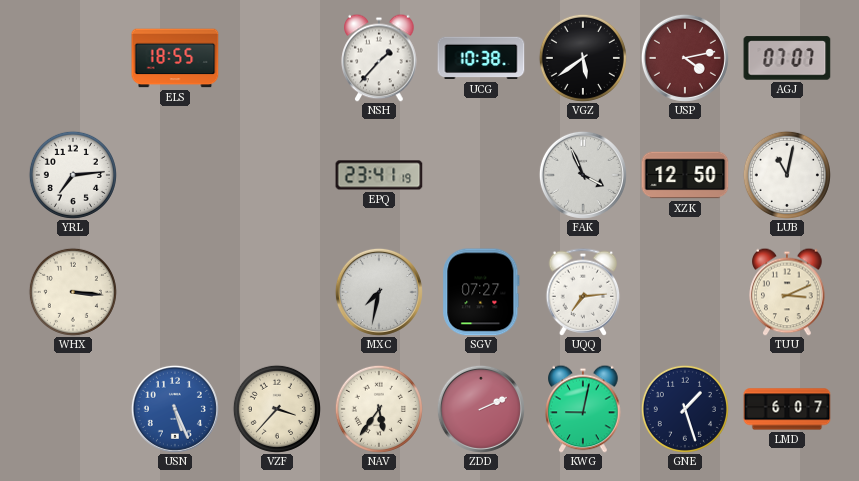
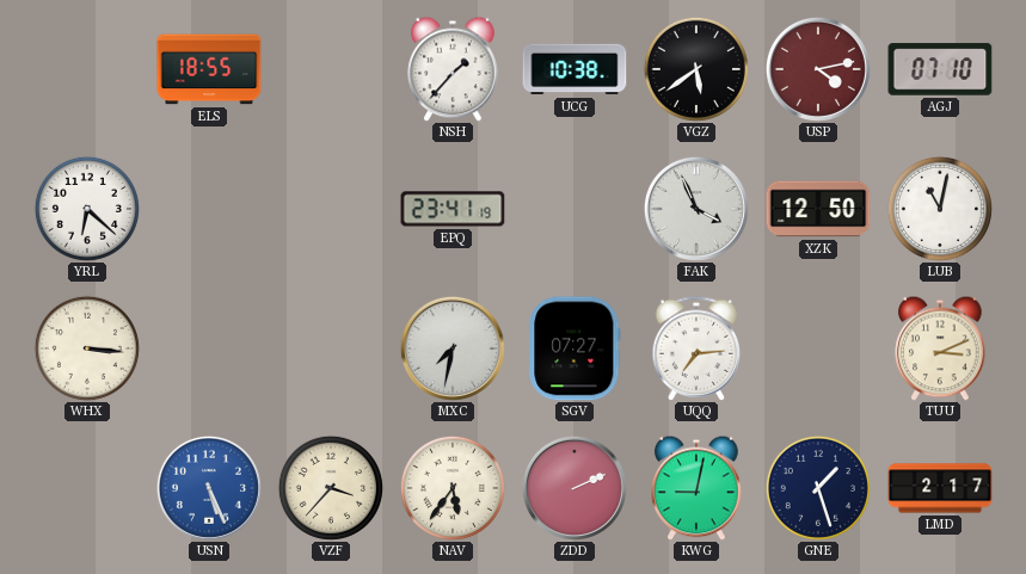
AGJ: 07:07 -> 07:10 (940, 69)
YRL: 7:14 -> 6:22 (87, 209)
LMD: 6:07 -> 2:17 (940, 488)
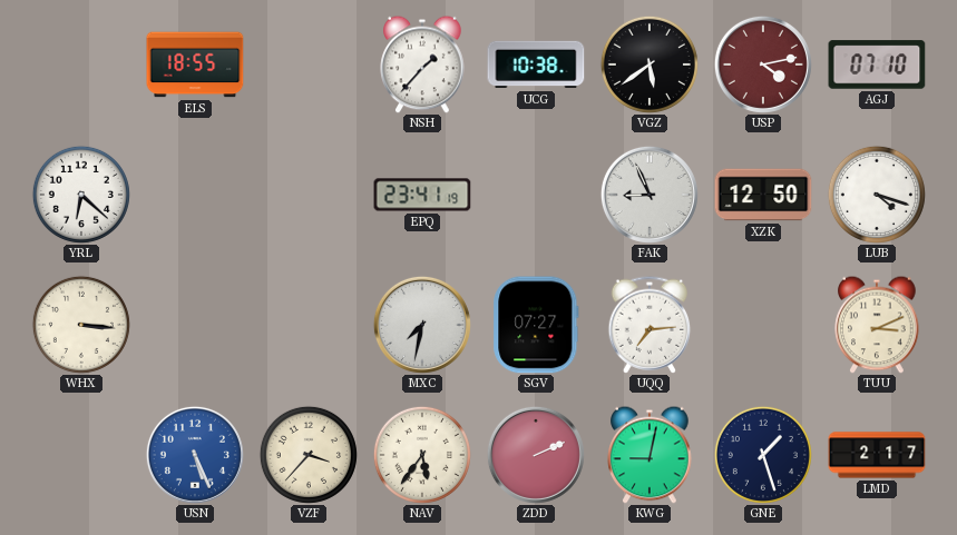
FAK: 3:56 -> 8:56 (650, 195)
LUB: 11:02 -> 4:18 (877, 195)
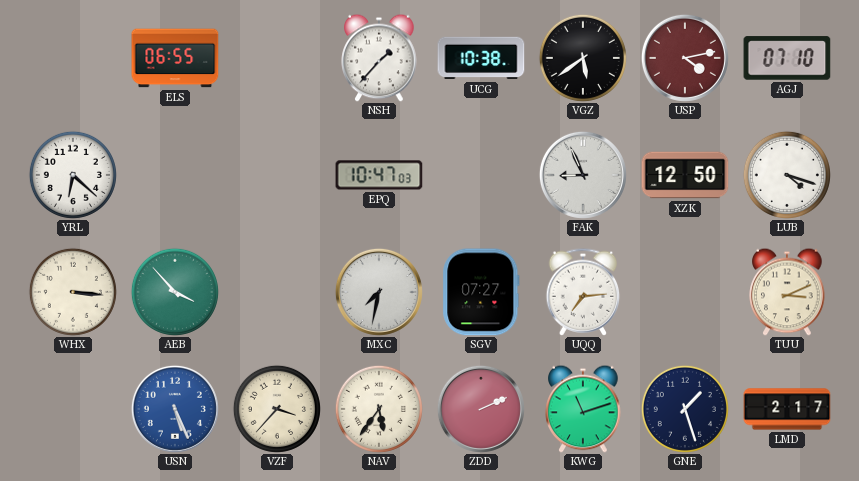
ELS: 18:55 -> 06:55 (175, 58)
EPQ: 23:41 -> 10:47 (379, 175)
AEB: none -> 3:53 (175, 292)
KWG: 9:02 -> 11:12 (583, 409)
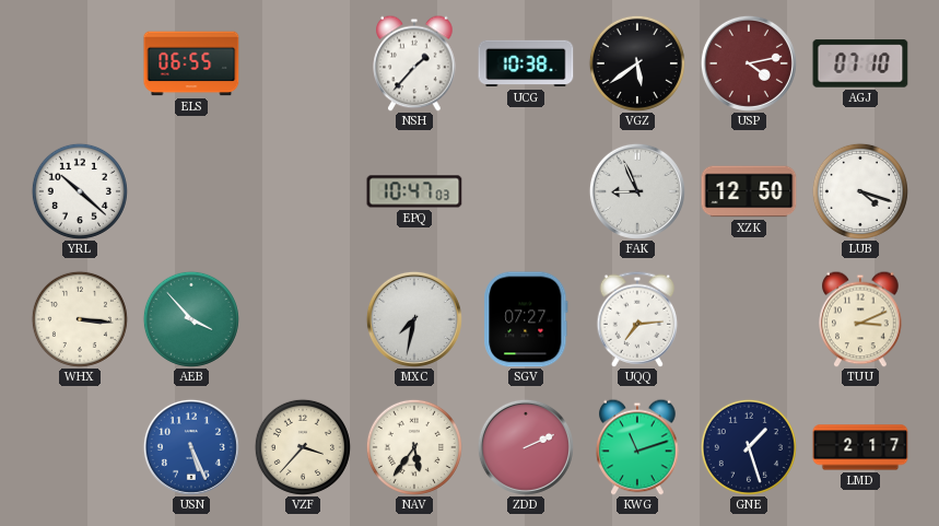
YRL: 6:22 -> 10:22 (80, 191)
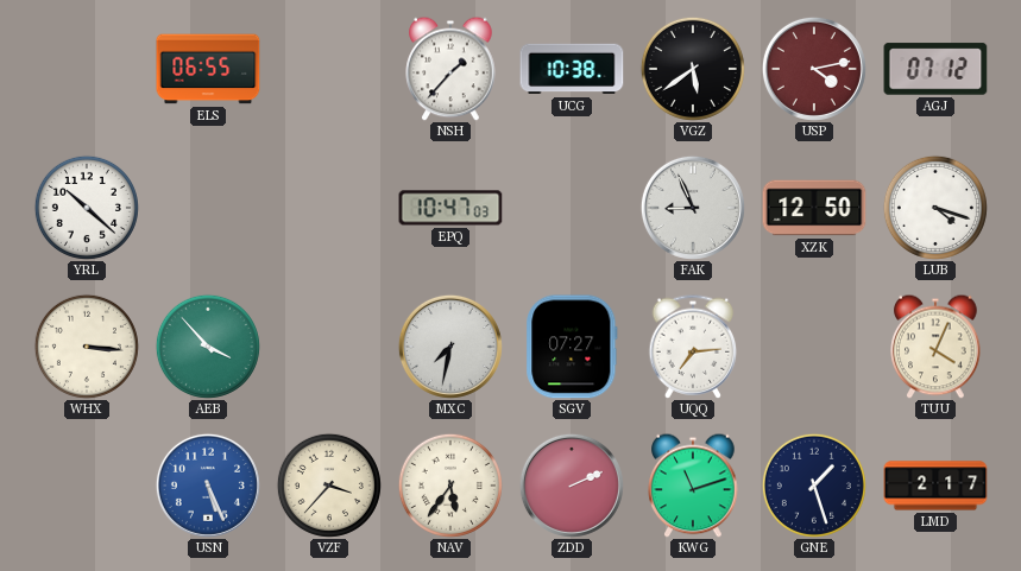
AGJ: 07:10 -> 07:12 (935, 69)
TUU: 3:11 -> 4:04 (935, 347)
